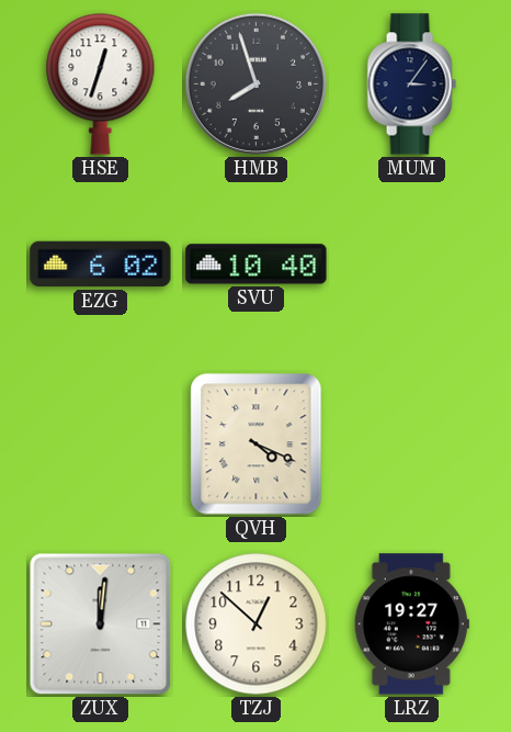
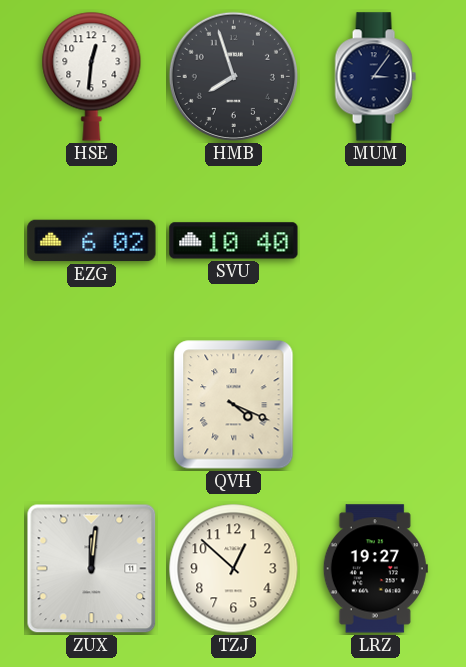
HSE: 12:33 -> 12:31 (92, 76)
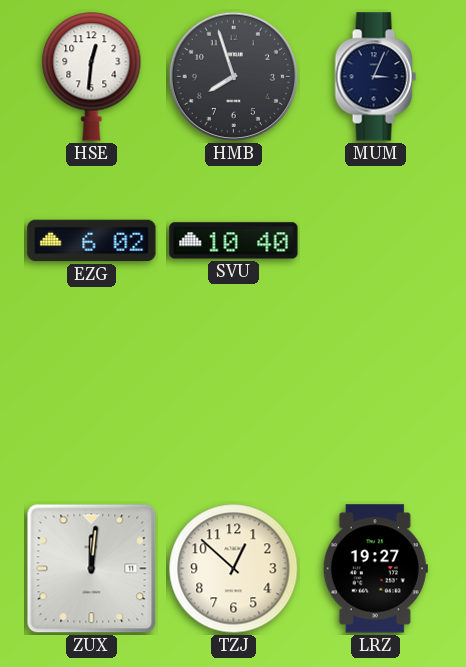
MUM: 3:06 -> 3:04 (375, 77)
QVH: 4:19 -> none (234, 405)
